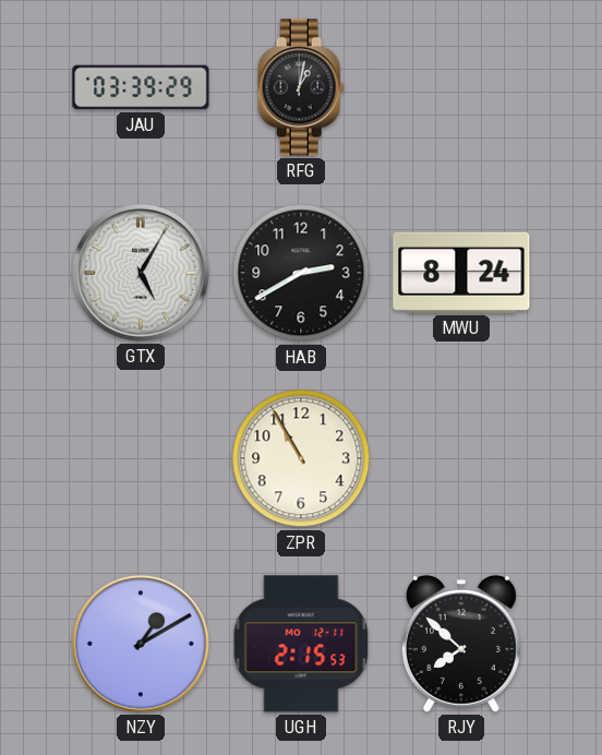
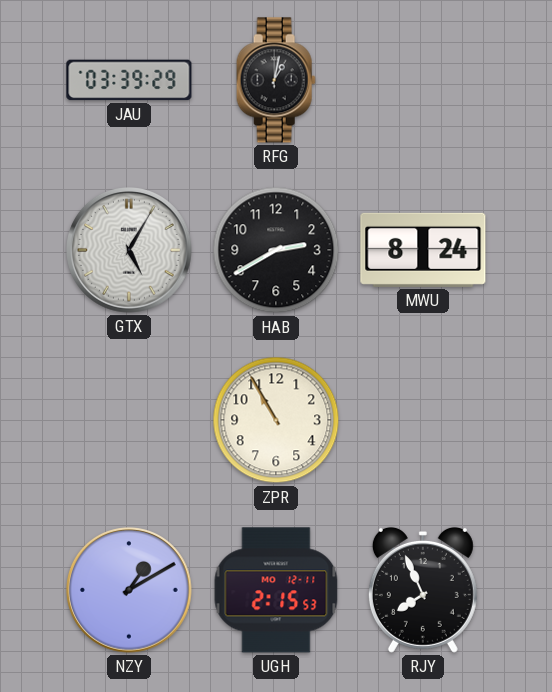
RJY: 7:52 -> 7:56 (423, 590)
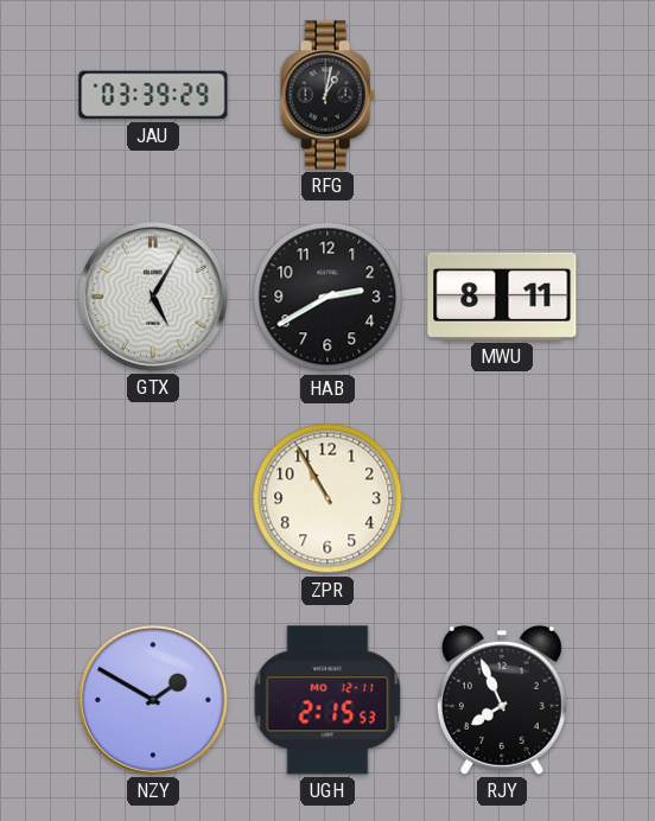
MWU: 8:24 -> 8:11 (502, 297)
NZY: 1:10 -> 1:50 (154, 701)
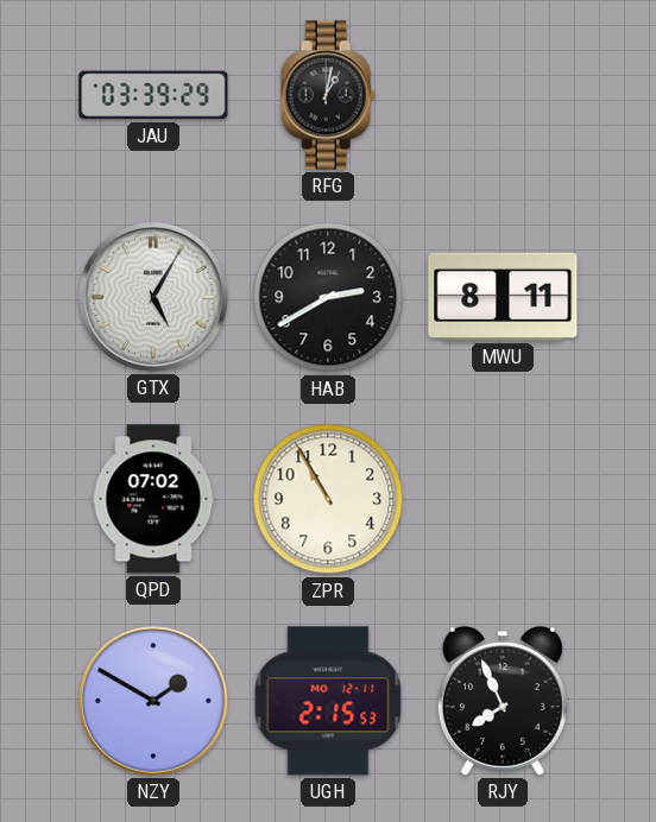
QPD: none -> 07:02 (153, 499)
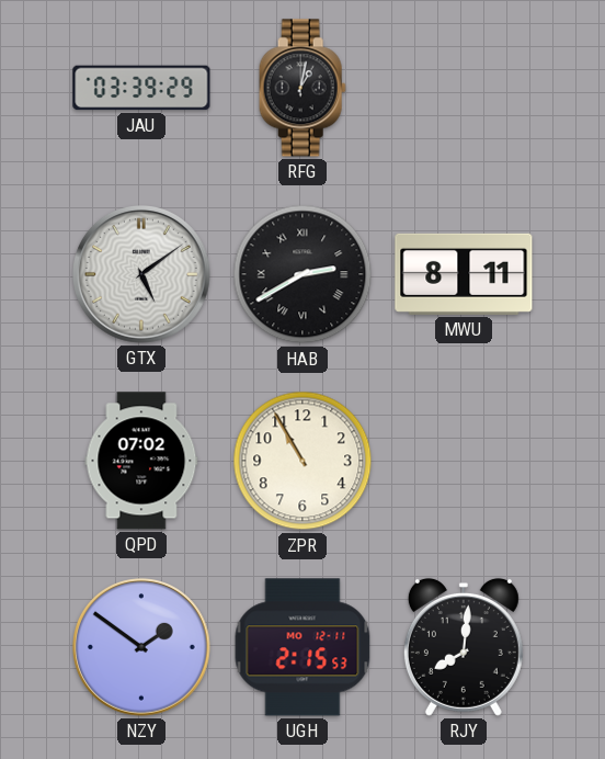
GTX: 5:05 -> 5:09 (142, 275)
HAB numerals: Arabic -> Roman (302, 274)
NZY: 1:50 -> 1:51 (142, 648)
RJY: 7:56 -> 8:01 (464, 647)
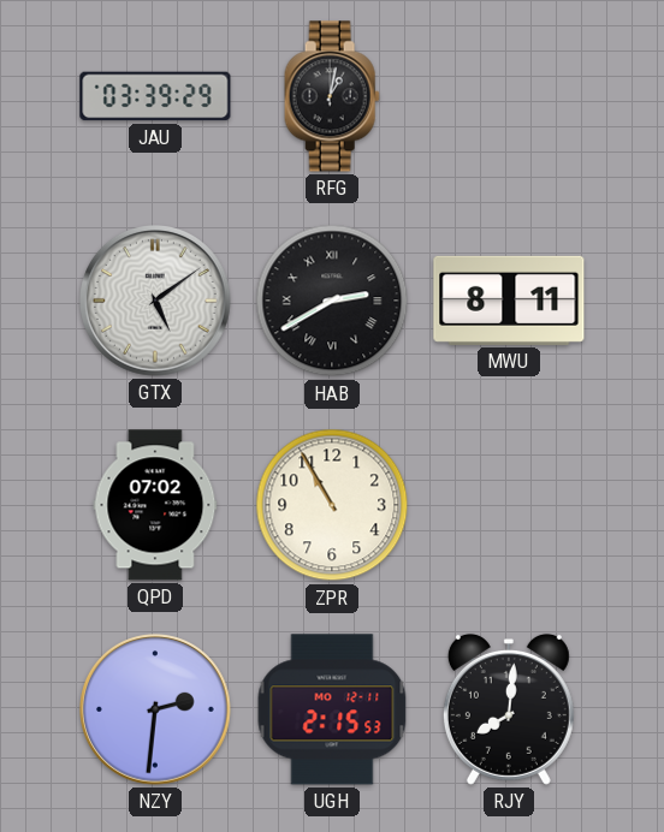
NZY: 1:51 -> 2:31 (156, 711)
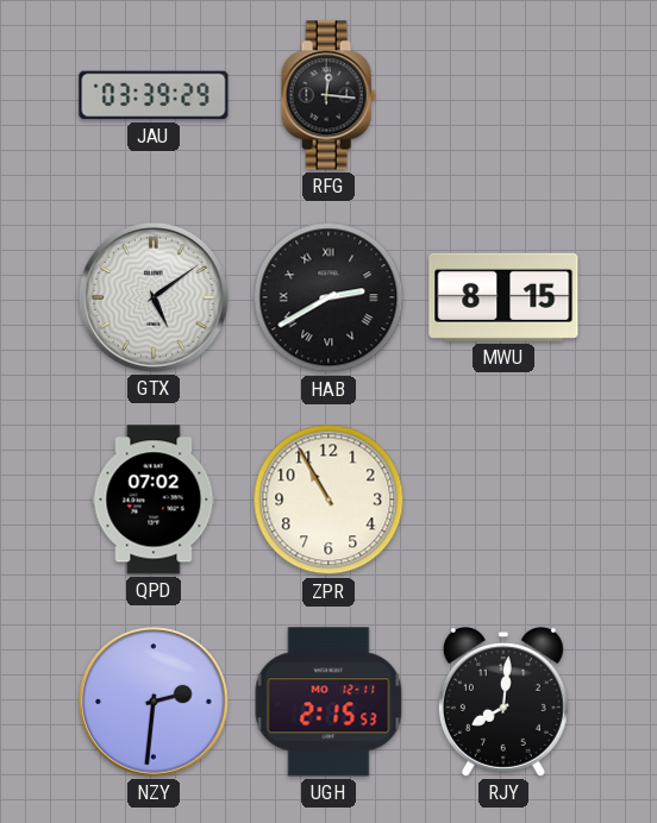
RFG: 1:02 -> 12:16 (328, 95)
MWU: 8:11 -> 8:15 (503, 297)
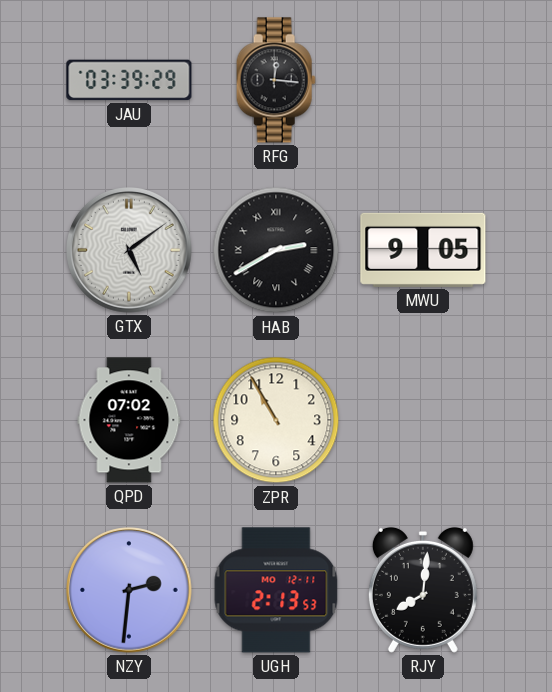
MWU: 8:15 -> 9:05 (423, 250)
UGH: 2:15 -> 2:13 (276, 590)
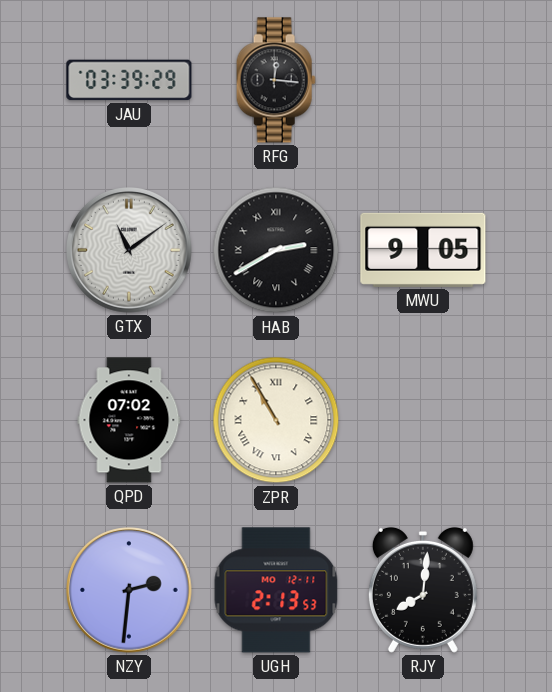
GTX: 5:09 -> 11:09 (130, 251)
ZPR numerals: Arabic -> Roman (276, 420)
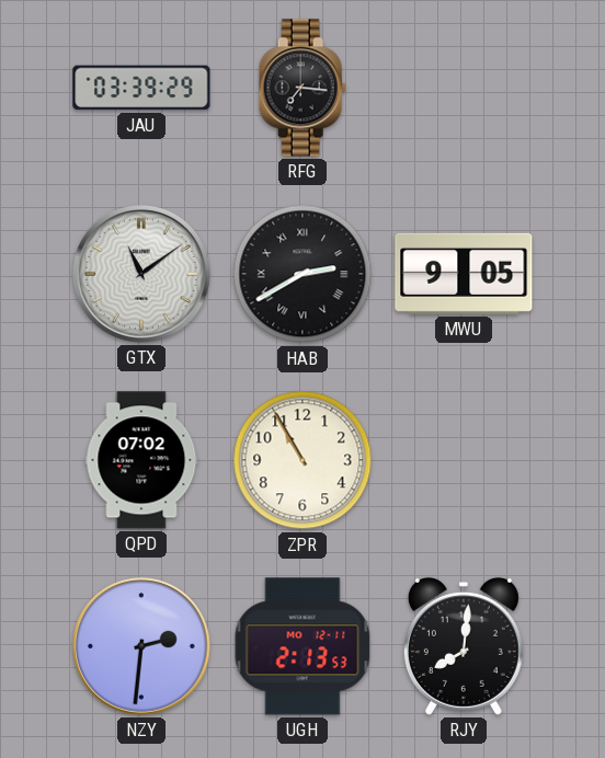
RFG: 12:16 -> 7:16 (302, 88)
ZPR numerals: Roman -> Arabic (302, 460)
